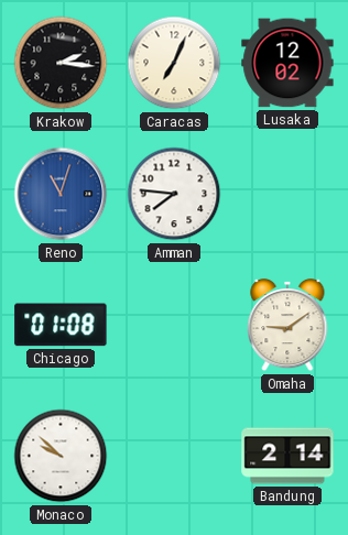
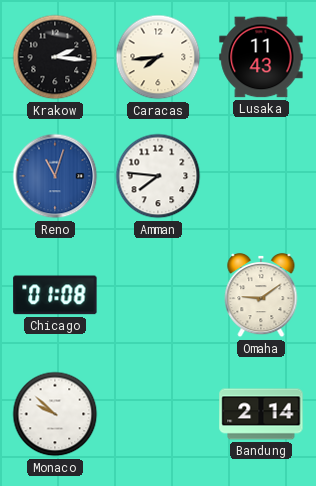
Caracas: 7:04 -> 7:44 (158, 57)
Lusaka: 12:02 -> 11:43 (261, 57)
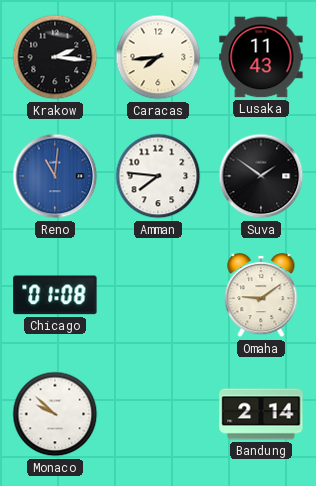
Reno: 11:03 -> 11:01 (55, 176)
Suva: none -> 1:51 (261, 176)
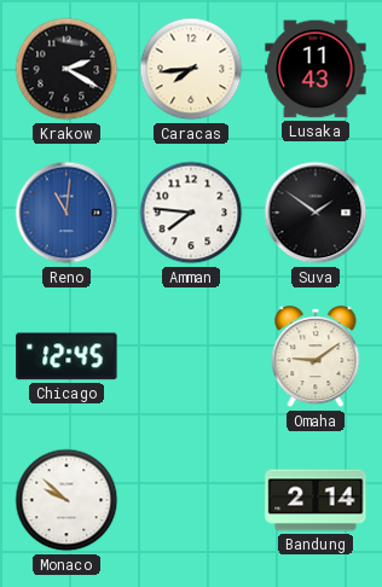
Krakow: 2:16 -> 2:20 (66, 69)
Chicago: 01:08 -> 12:45 (66, 356)
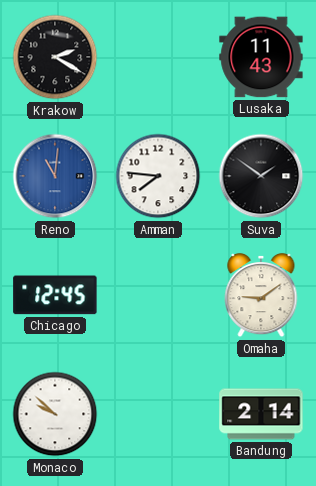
Caracas: 7:44 -> none (191, 69)
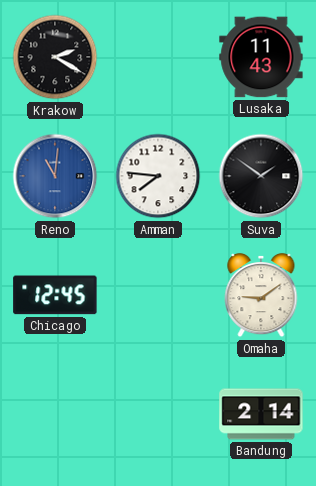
Monaco: 9:52 -> none (55, 414)
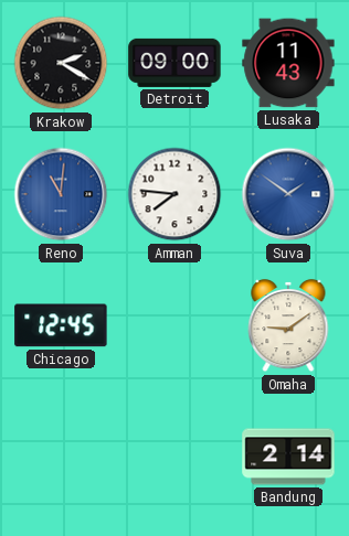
Detroit: none -> 09:00 (174, 63)
Suva dial: black -> blue (288, 194)
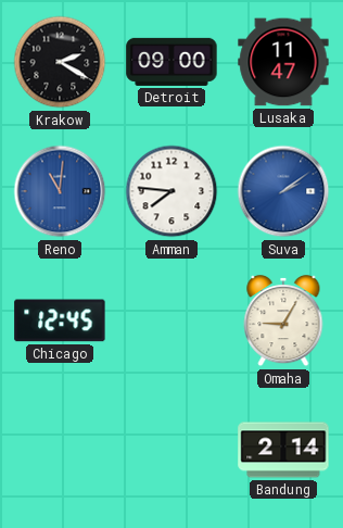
Lusaka: 11:43 -> 11:47 (283, 62)
Suva: 1:51 -> 2:09 (283, 191)
Omaha: 9:09 -> 9:05 (283, 320)
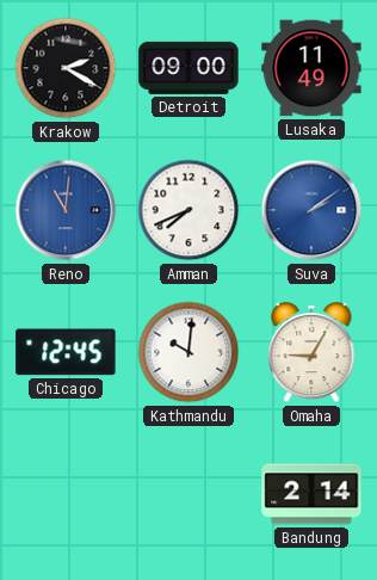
Lusaka: 11:47 -> 11:49 (311, 68)
Amman: 7:46 -> 7:41 (188, 210)
Kathmandu: none -> 10:01 (188, 352)
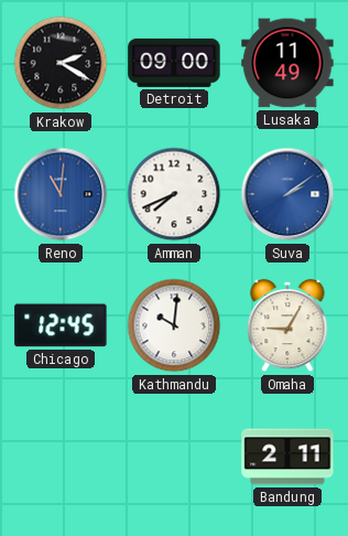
Bandung: 2:14 -> 2:11 (287, 457)
